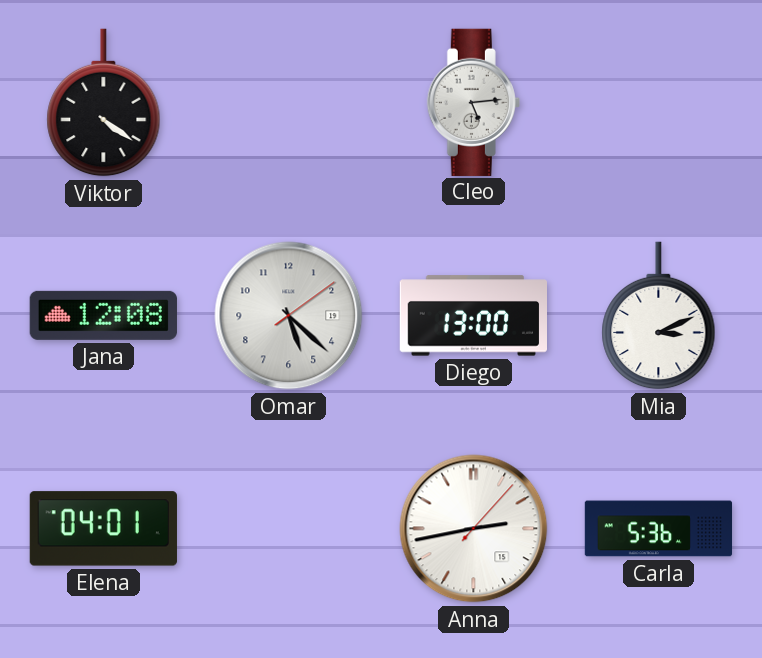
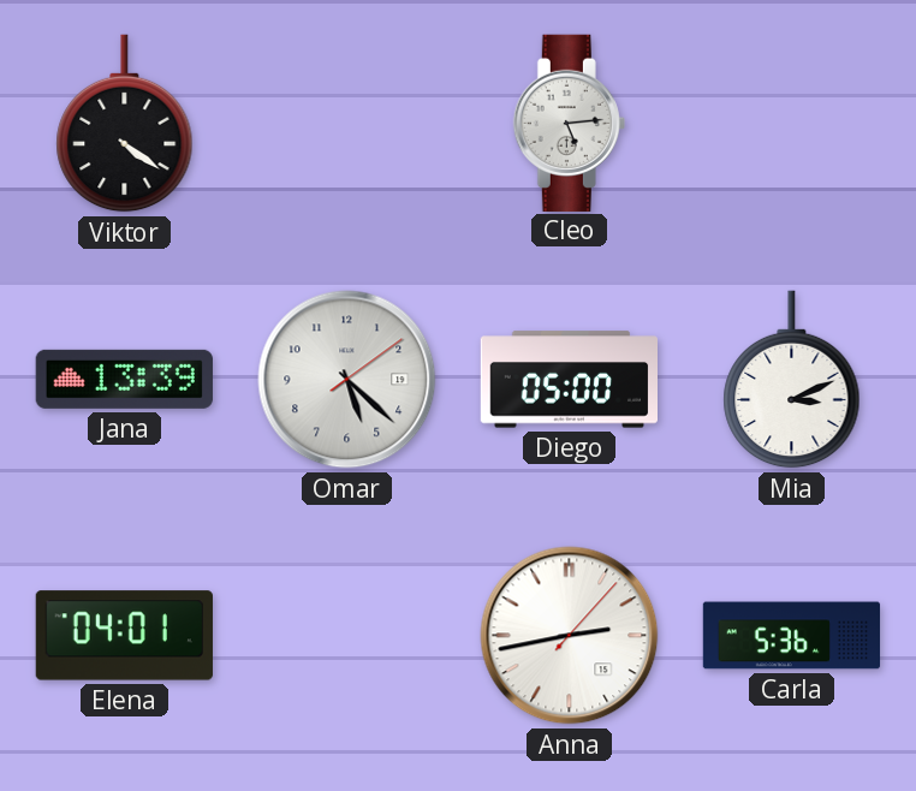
Jana: 12:08 -> 13:39 (124, 379)
Diego: 13:00 -> 05:00 (569, 380)
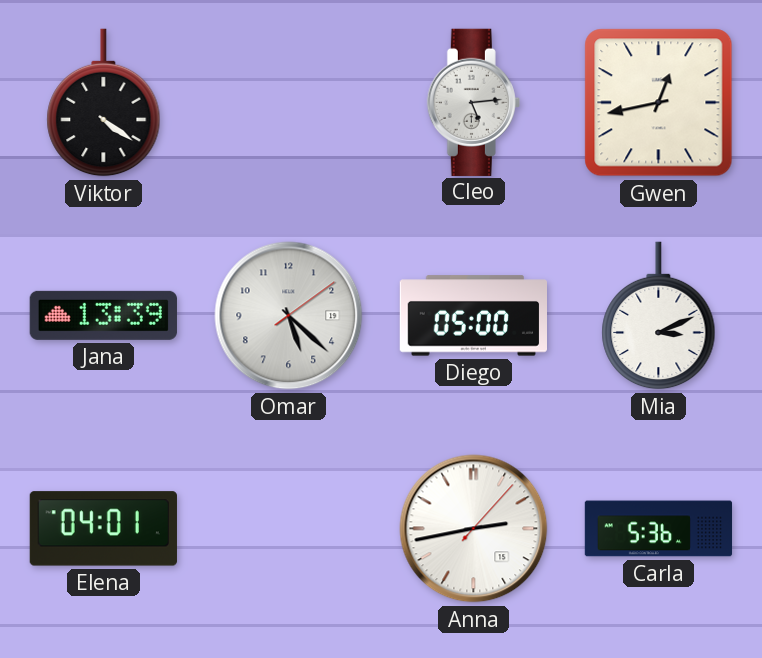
Gwen: none -> 12:43 (659, 103)
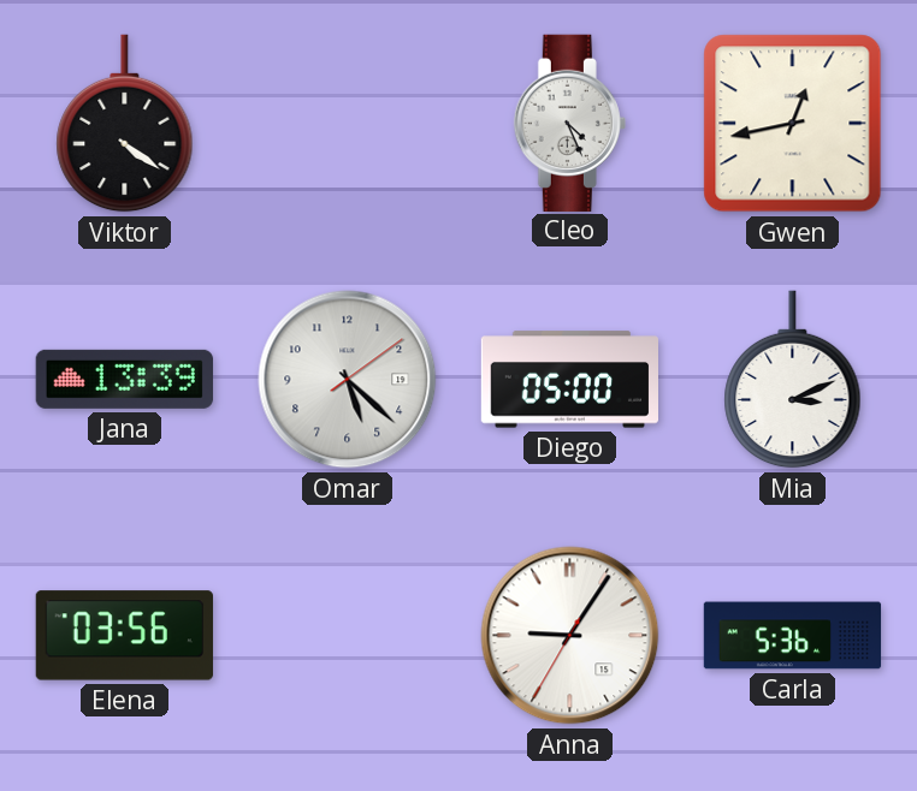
Cleo: 5:14 -> 4:26 (569, 123)
Elena: 04:01 -> 03:56 (124, 636)
Anna: 2:43 -> 9:05 (570, 636)
